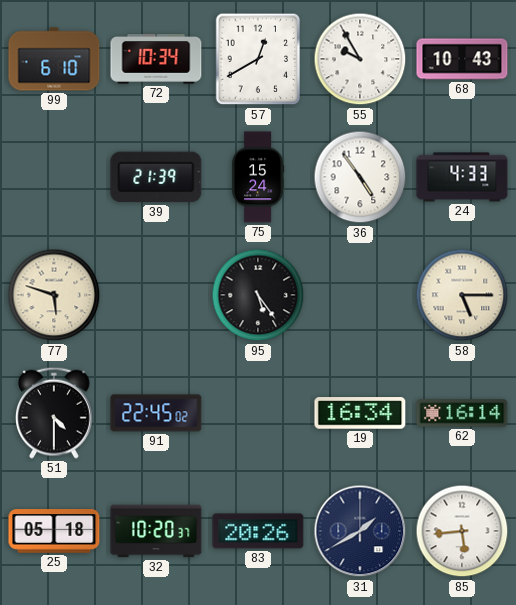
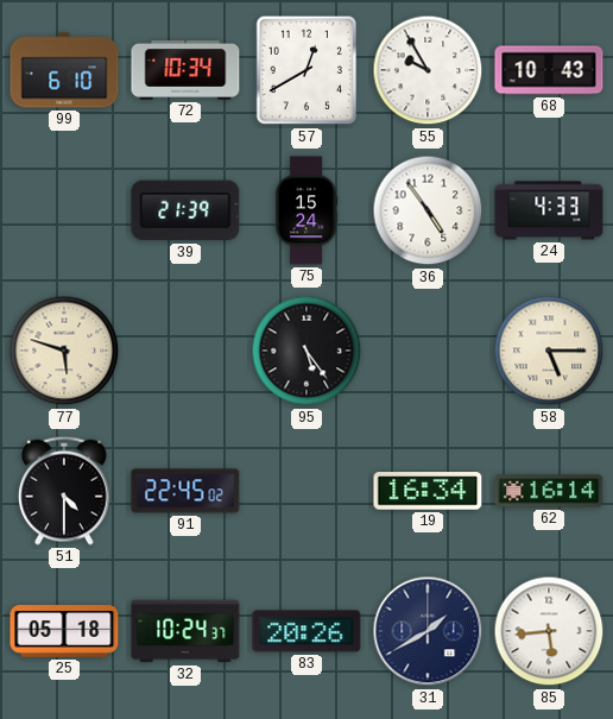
32: 10:20 -> 10:24 (185, 631)
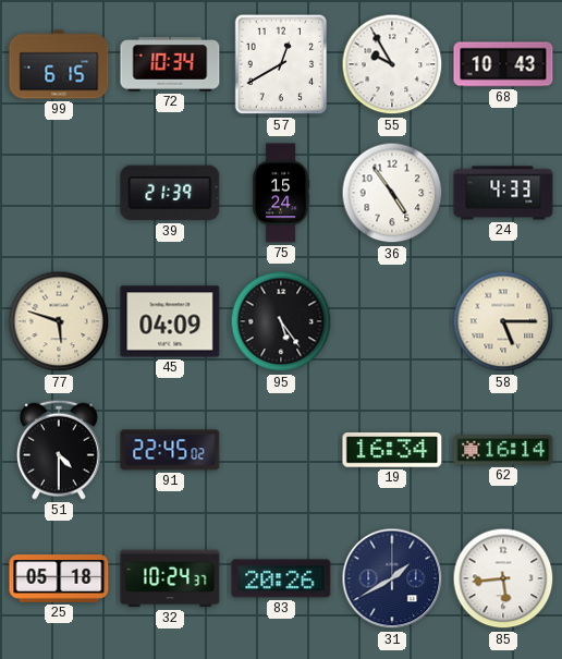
99: 6:10 -> 6:15 (59, 64)
45: none -> 04:09 (170, 321)
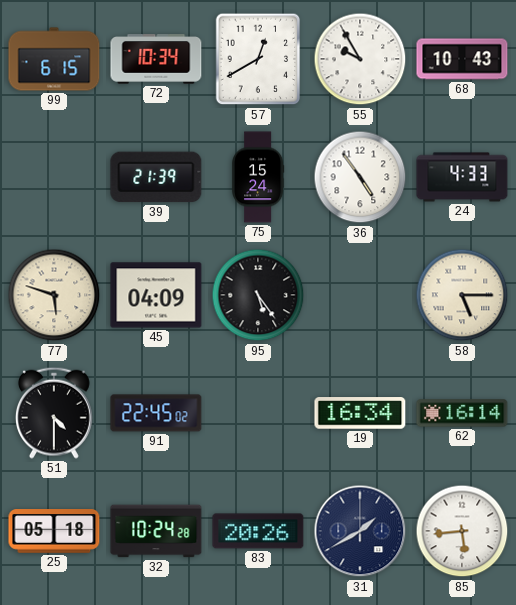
32: 10:24:37 -> 10:24:28 (156, 531)
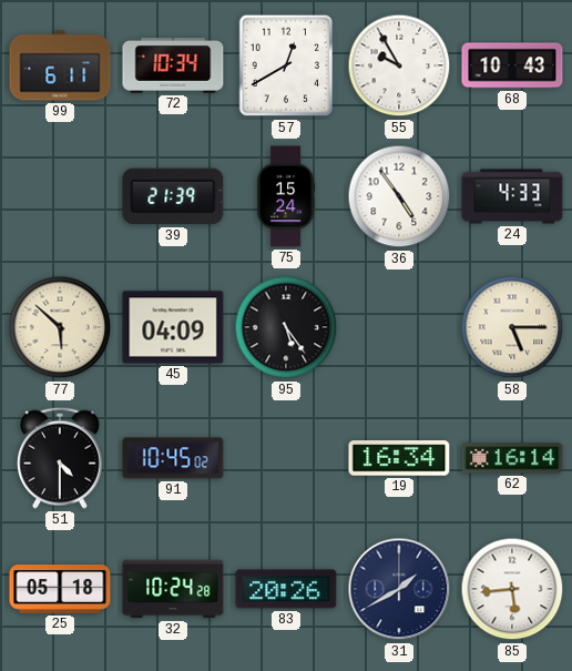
99: 6:15 -> 6:11 (60, 65)
77: 5:48 -> 5:52 (60, 327)
91: 22:45 -> 10:45 (173, 458)
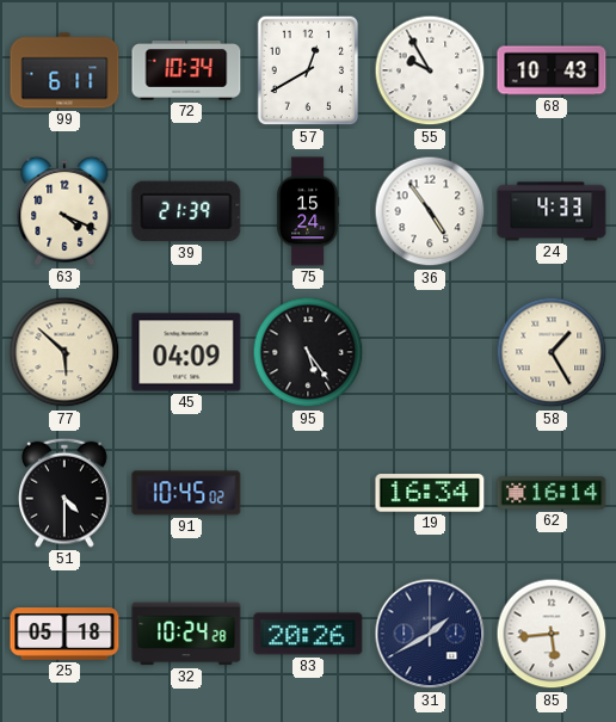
63: none -> 4:19 (64, 211)
58: 5:15 -> 1:25 (552, 352)
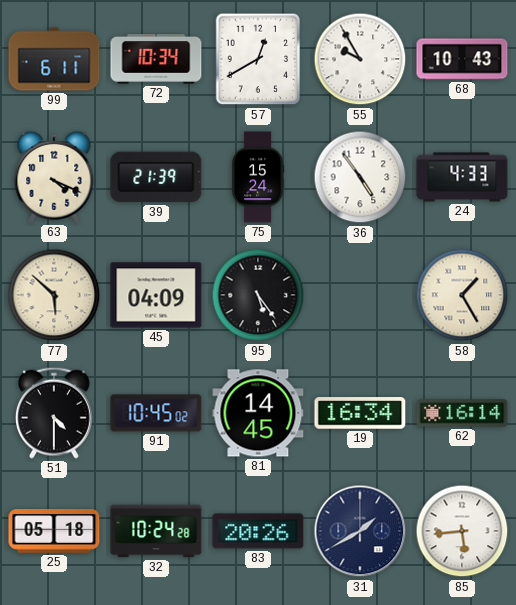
81: none -> 14:45 (258, 413)
